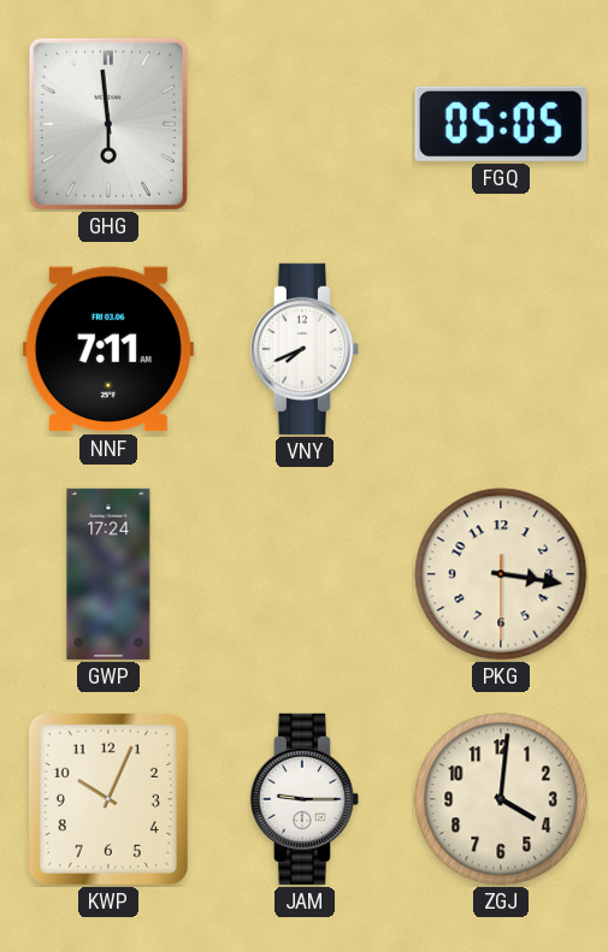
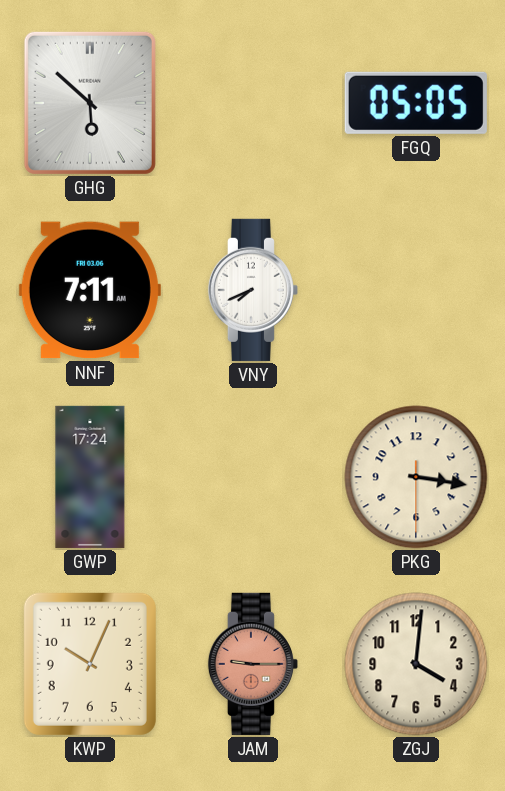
GHG: 5:59 -> 5:52 (90, 103)
JAM dial: white -> salmon (253, 664)
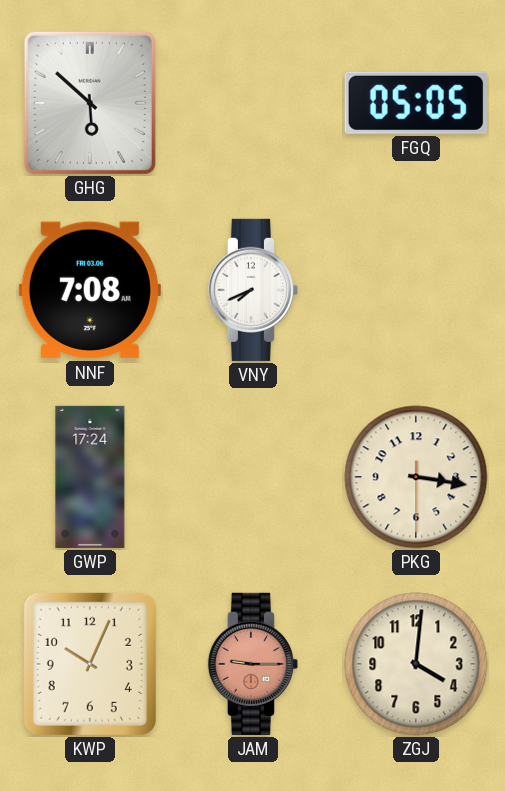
NNF: 7:11 -> 7:08 (90, 290)
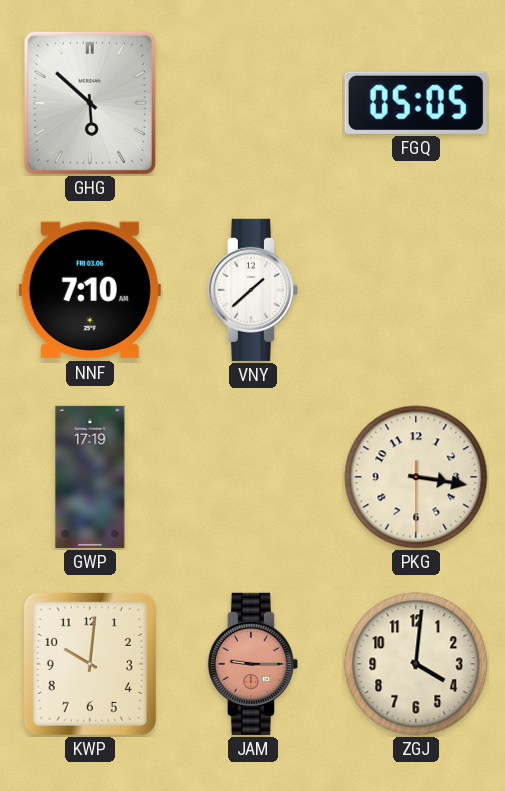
NNF: 7:08 -> 7:10 (90, 290)
VNY: 7:41 -> 1:38 (253, 290)
GWP: 17:24 -> 17:19 (90, 477)
KWP: 10:04 -> 10:01 (90, 664)
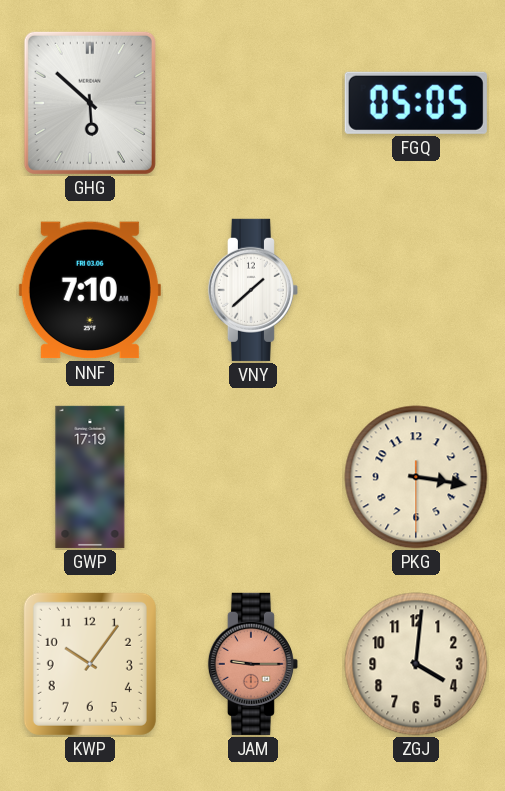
KWP: 10:01 -> 10:06 (90, 664)
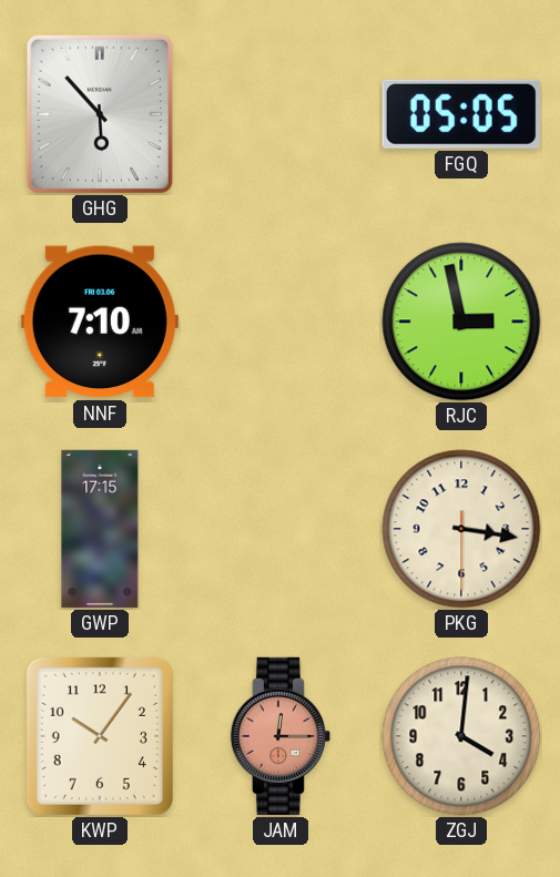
GHG: 5:52 -> 5:53 (100, 114)
VNY: 1:38 -> none (253, 290)
RJC: none -> 2:58 (461, 322)
GWP: 17:19 -> 17:15 (100, 529)
JAM: 9:15 -> 12:15 (281, 736)
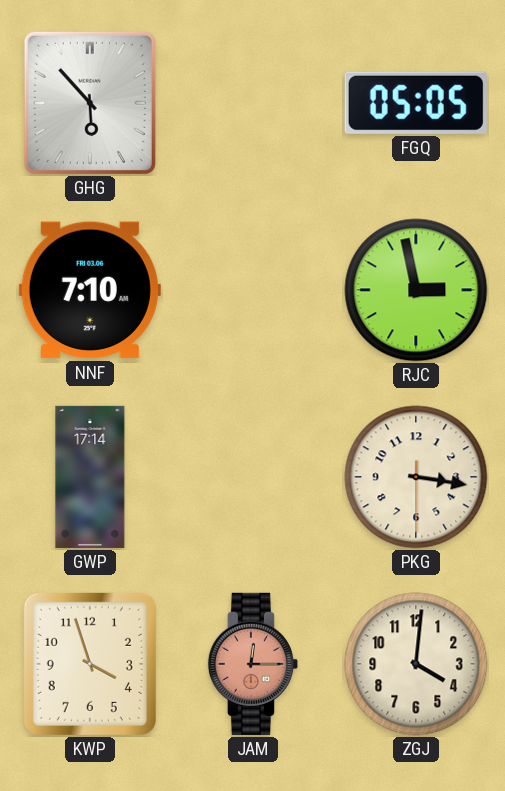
GWP: 17:15 -> 17:14 (90, 477)
KWP: 10:06 -> 3:57 (90, 664)
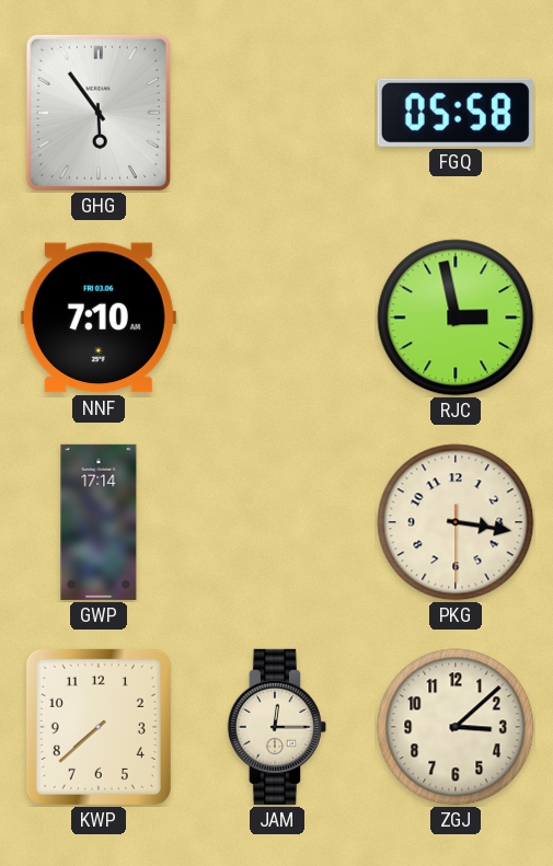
GHG: 5:53 -> 5:54 (99, 113)
FGQ: 05:05 -> 05:58 (456, 113)
KWP: 3:57 -> 7:38 (99, 727)
JAM dial: salmon -> cream (277, 727)
ZGJ: 4:01 -> 3:08 (456, 727)
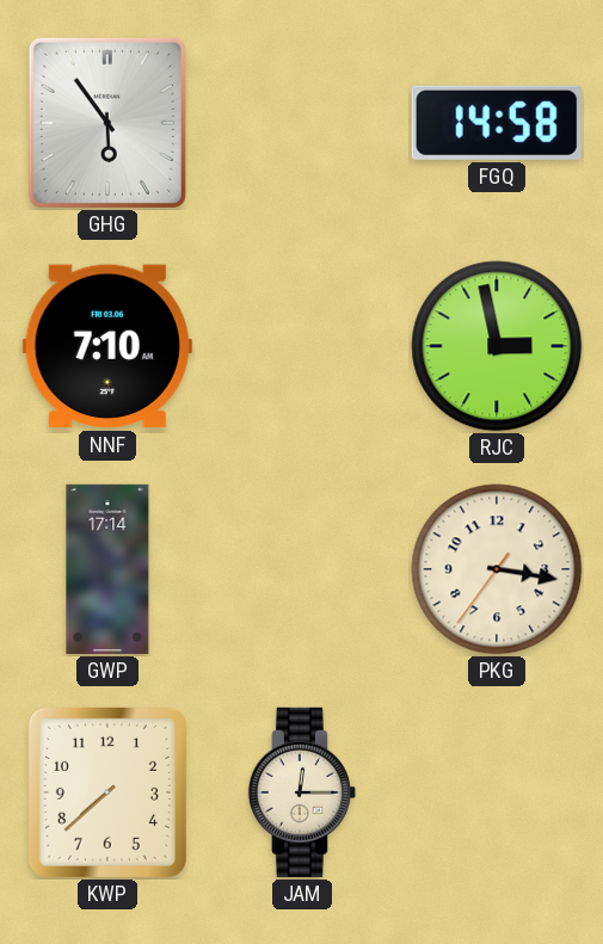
FGQ: 05:58 -> 14:58 (497, 123)
PKG: 3:16:30 -> 3:16:36 (497, 569)
ZGJ: 3:08 -> none (456, 727)
